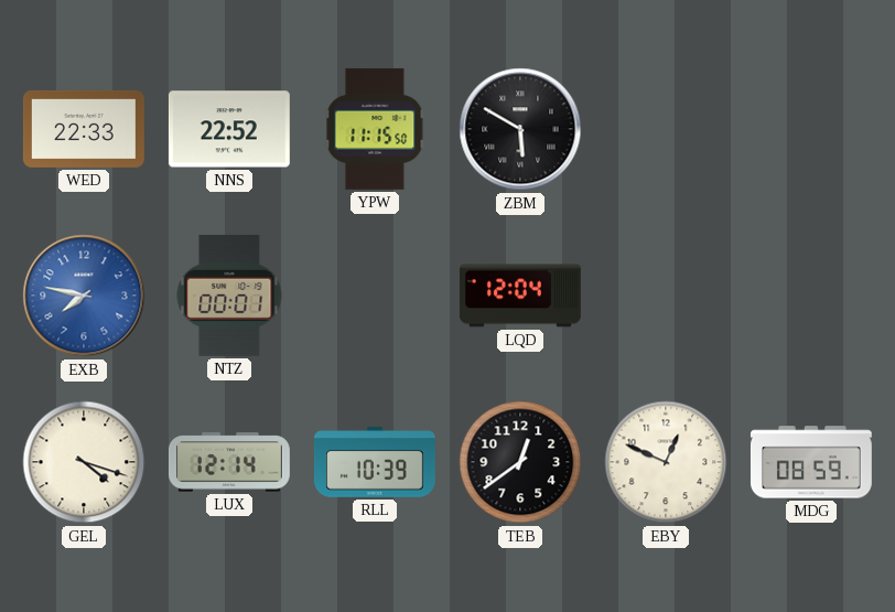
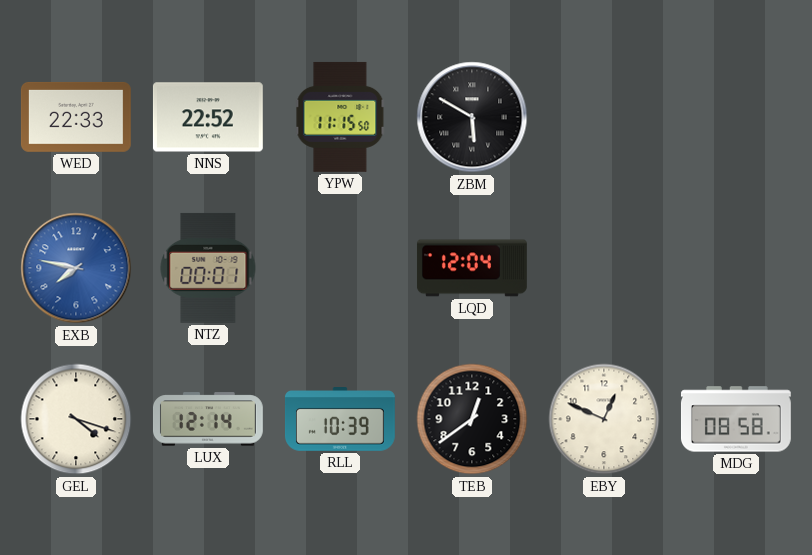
MDG: 08:59 -> 08:58 (736, 419)
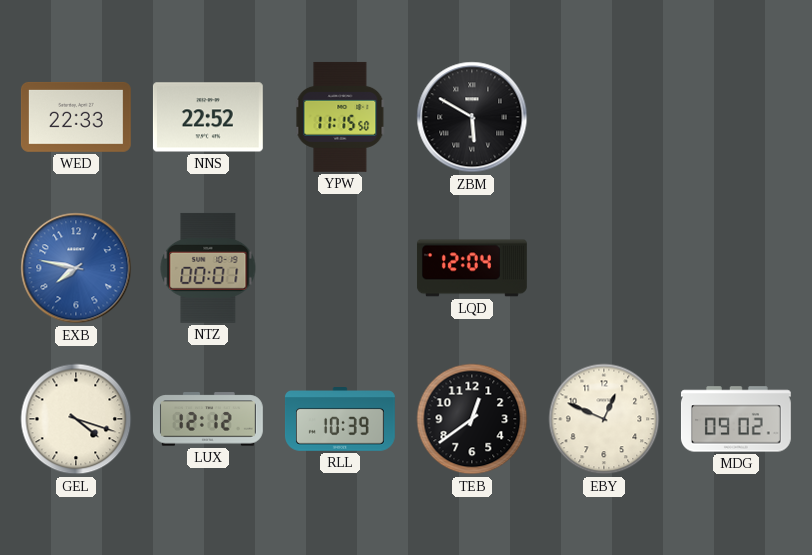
LUX: 12:14 -> 12:12 (208, 419)
MDG: 08:58 -> 09:02 (736, 419)
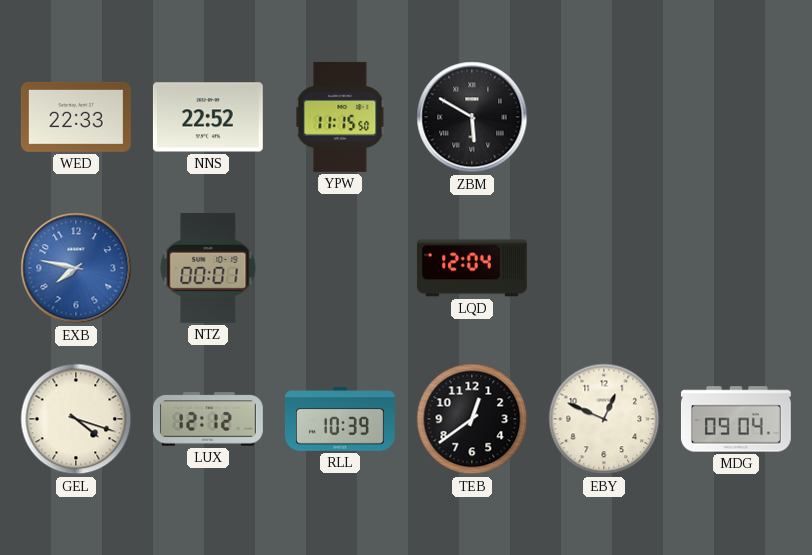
MDG: 09:02 -> 09:04 (736, 419)
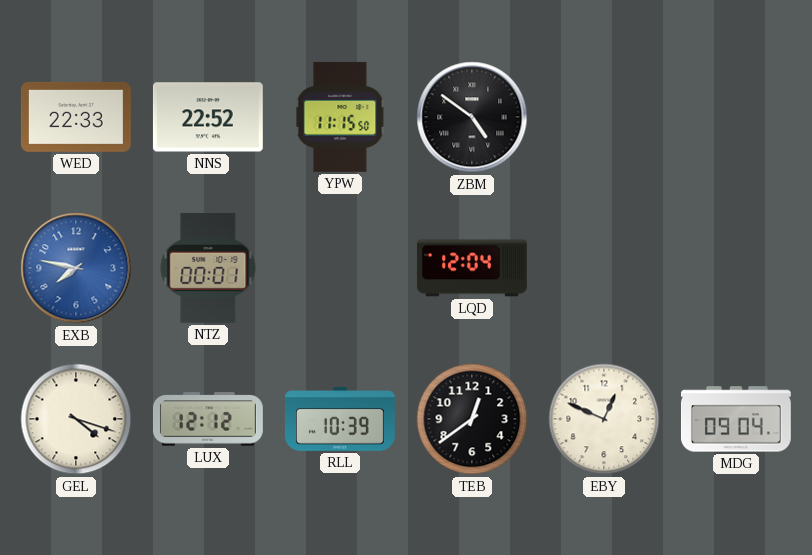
ZBM: 5:50 -> 4:51 (472, 117)
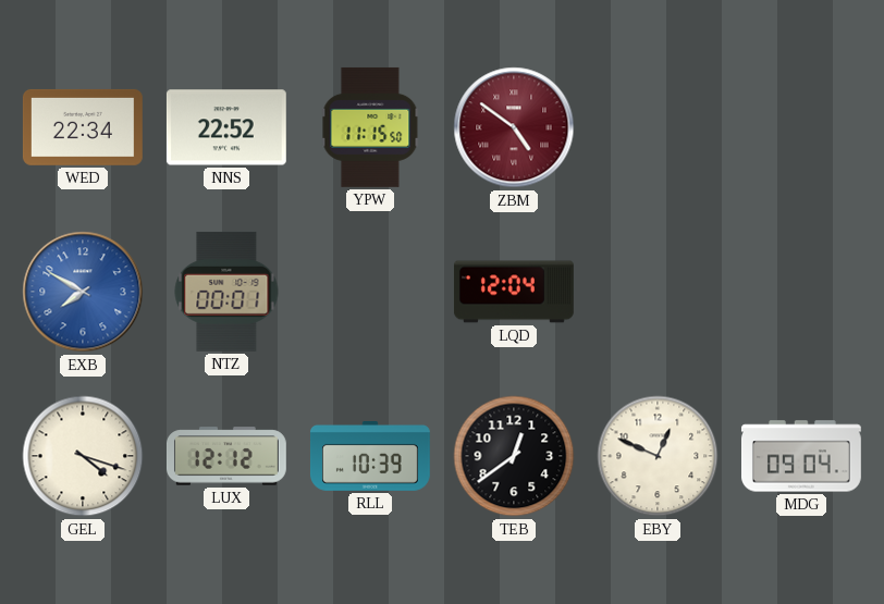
WED: 22:33 -> 22:34 (83, 127)
ZBM dial: black -> burgundy (514, 127)
EXB: 7:47 -> 7:50 (83, 292)
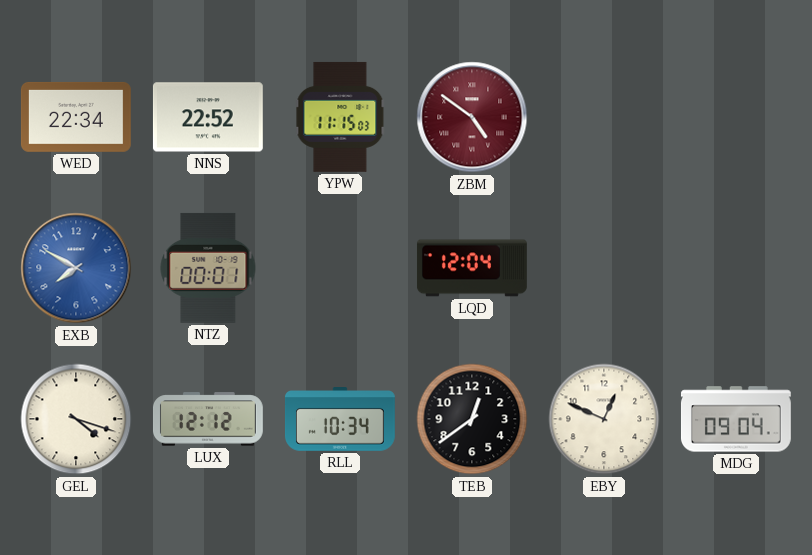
YPW: 11:15:50 -> 11:15:03 (340, 117)
RLL: 10:39 -> 10:34 (340, 420)
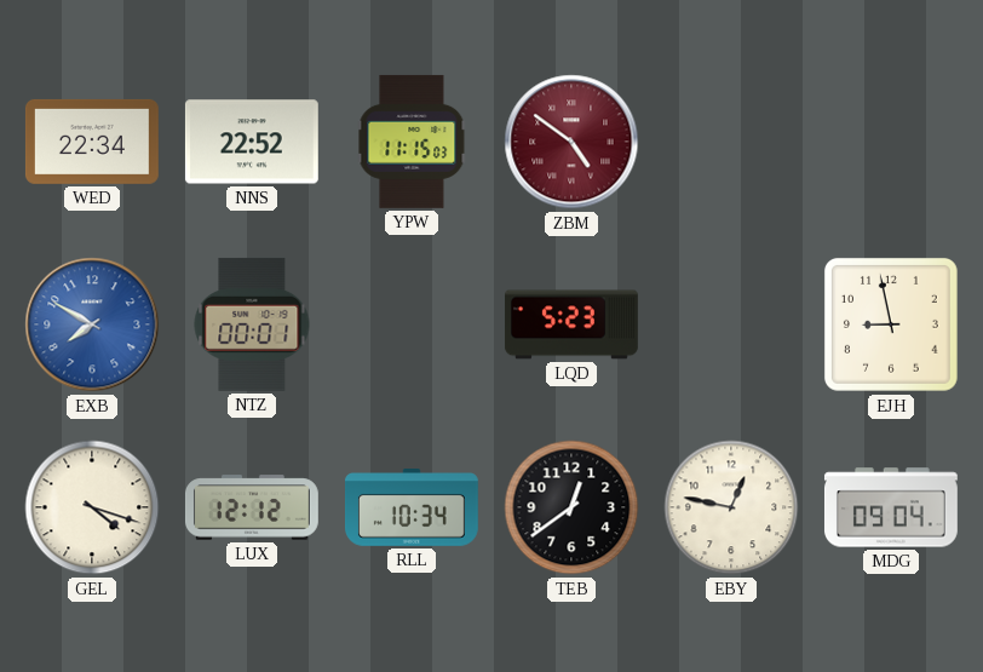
LQD: 12:04 -> 5:23 (571, 324)
EJH: none -> 8:58 (891, 324)
EBY: 12:49 -> 12:47 (731, 507)
